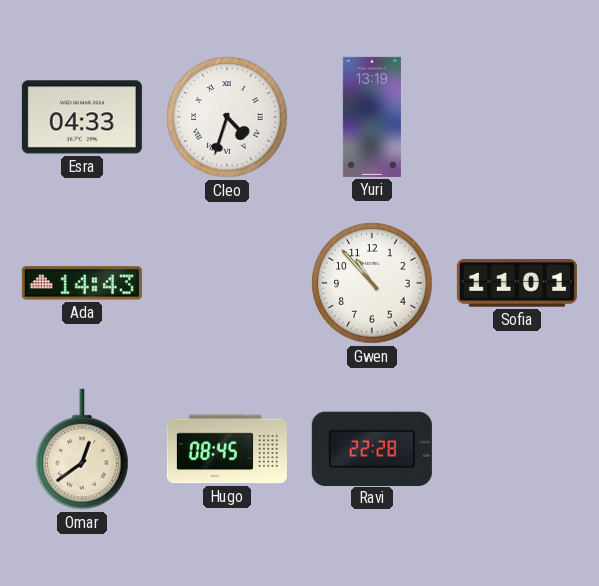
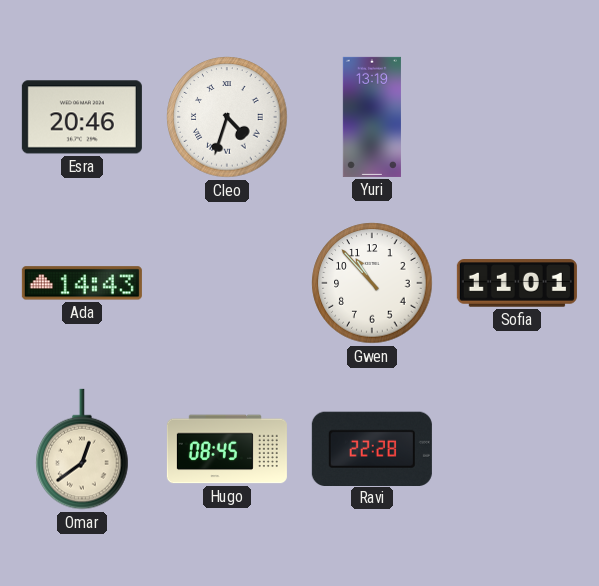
Esra: 04:33 -> 20:46 (82, 117)
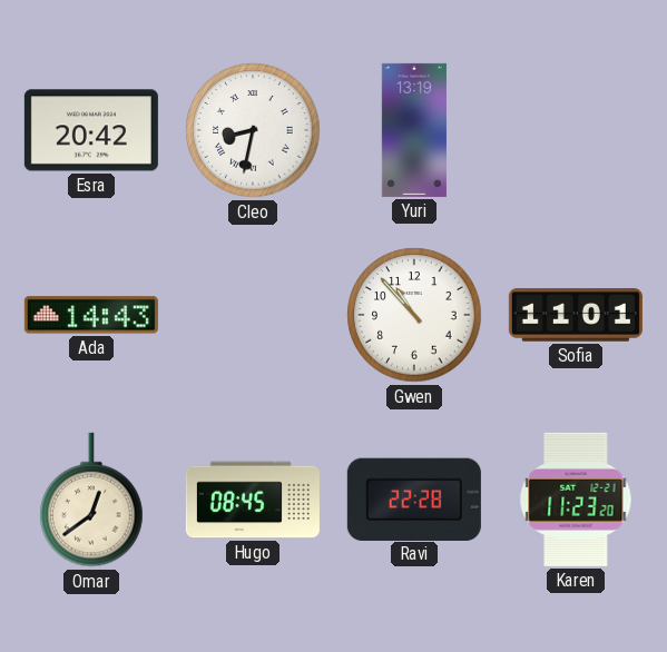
Esra: 20:46 -> 20:42 (91, 130)
Cleo: 4:33 -> 8:32 (253, 130)
Karen: none -> 11:23 (576, 500)
